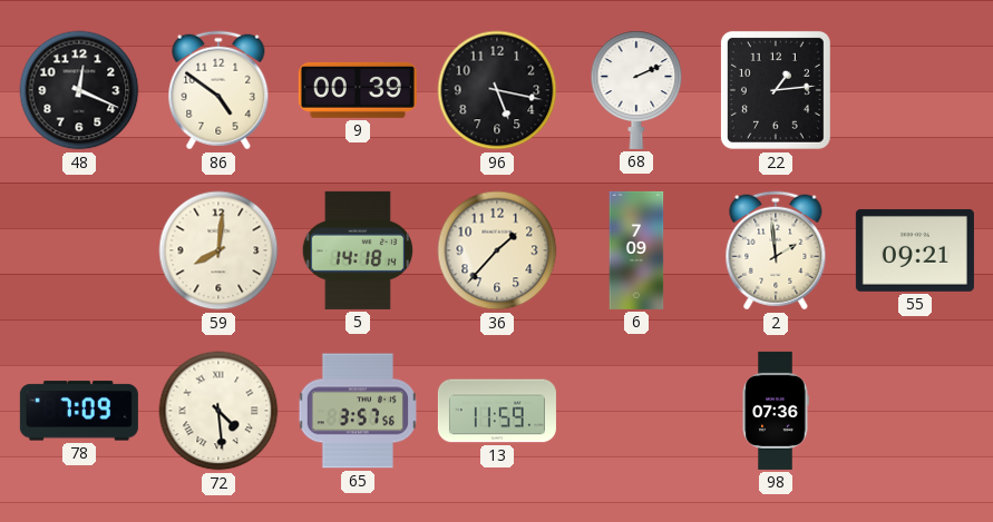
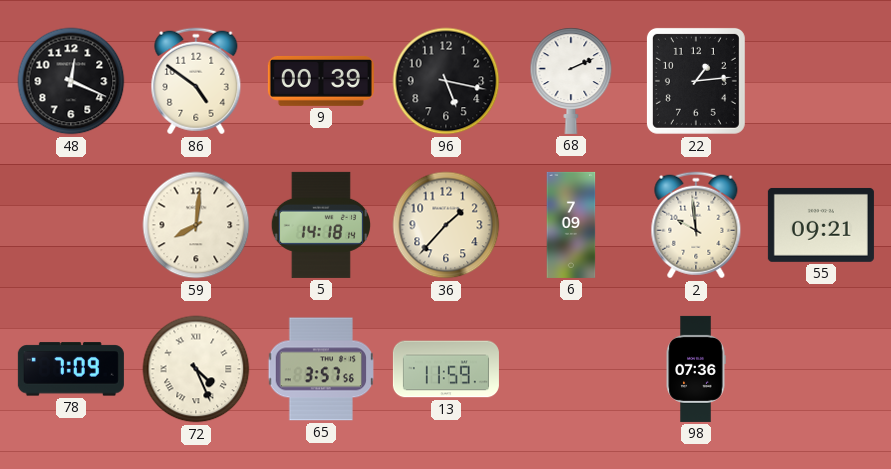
2: 1:59 -> 9:59 (696, 225)
72: 4:29 -> 4:26 (196, 369)
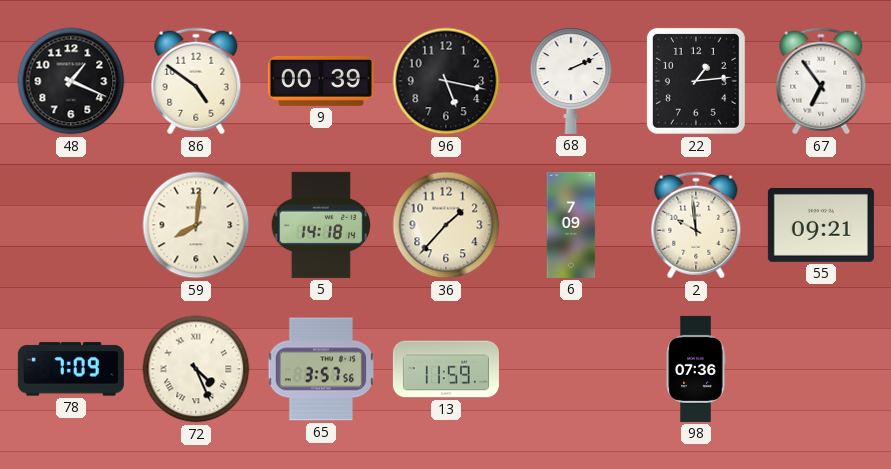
48: 12:19 -> 1:19 (71, 81)
67: none -> 6:54 (821, 81)
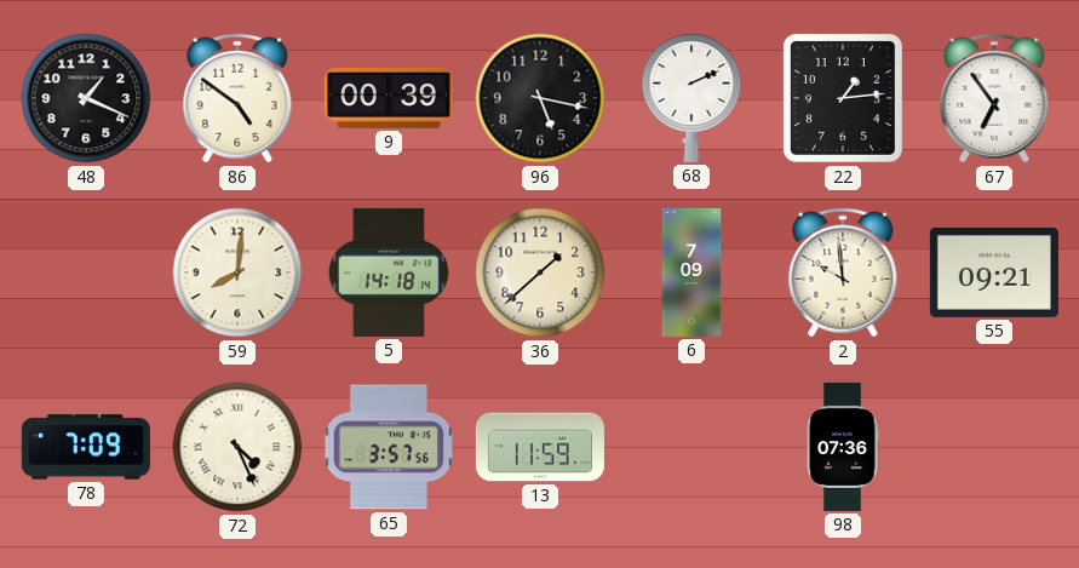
36: 1:37 -> 1:38 (540, 272)
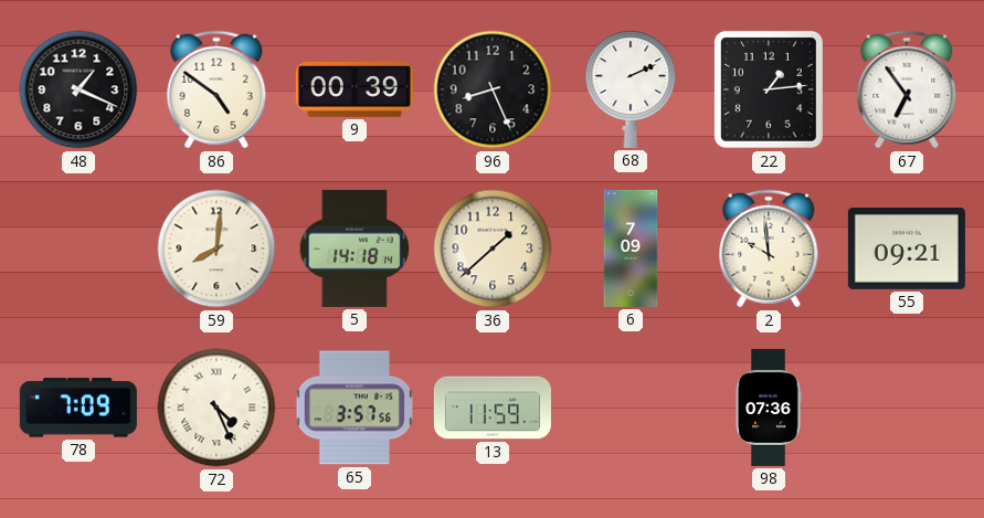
96: 5:17 -> 8:26 (493, 89)
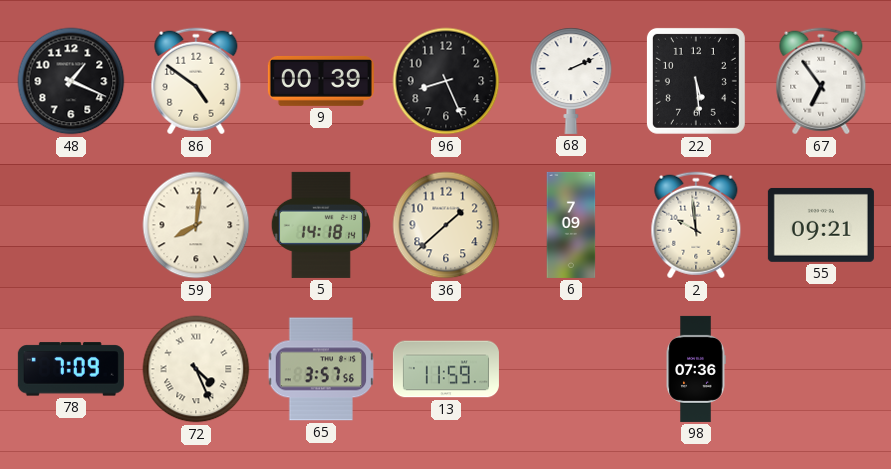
22: 1:14 -> 5:29 (696, 81)
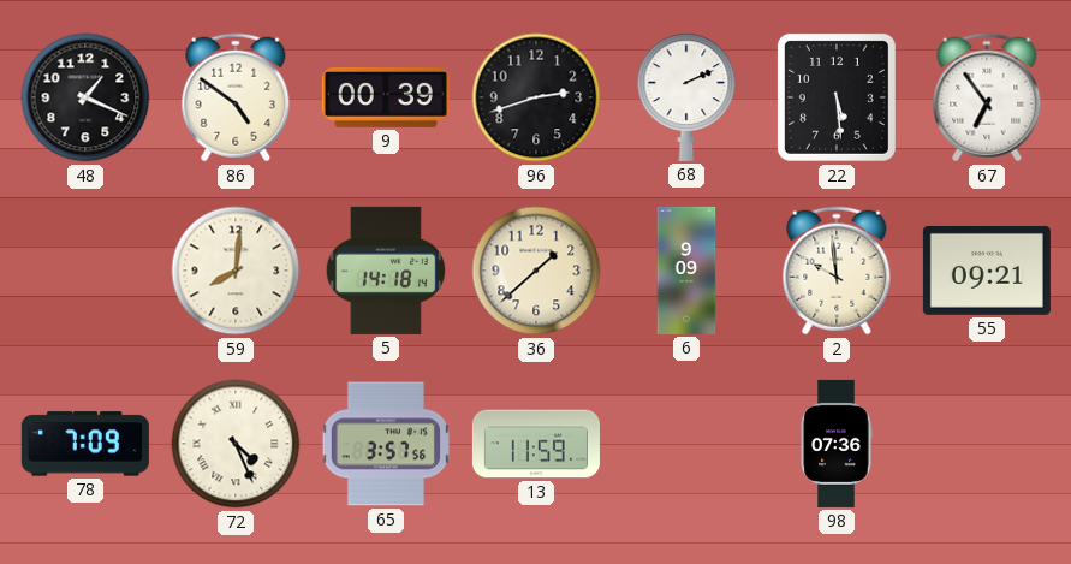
96: 8:26 -> 2:42 (536, 97)
6: 7:09 -> 9:09 (686, 271)
